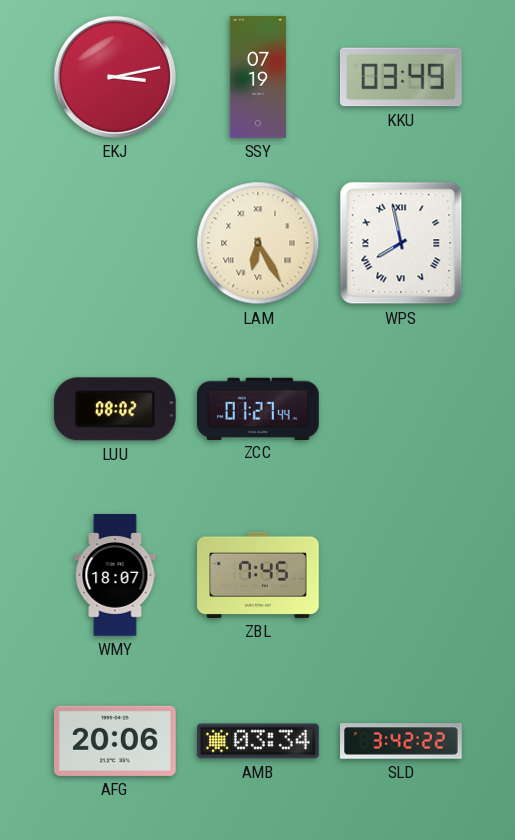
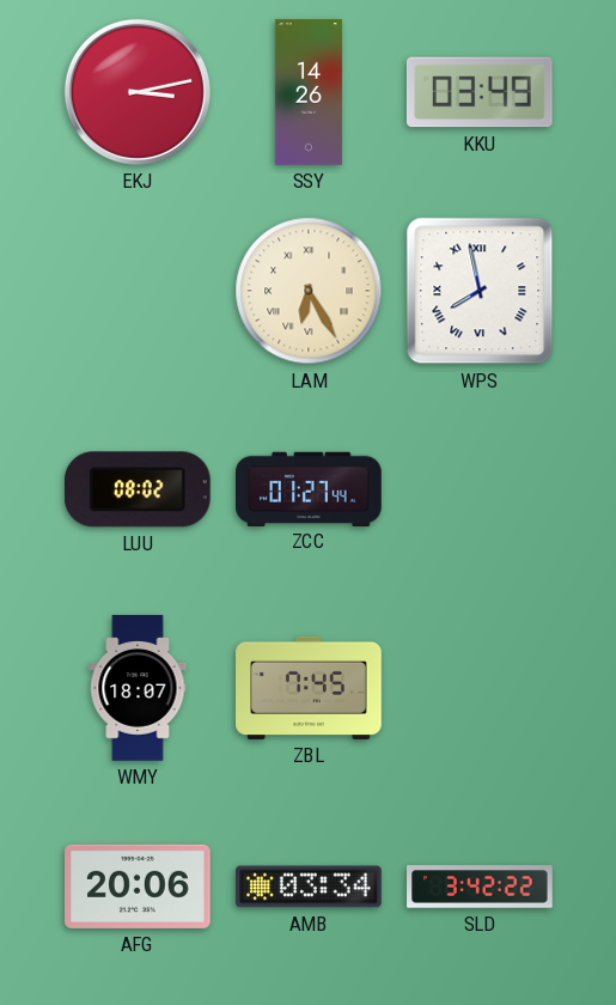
SSY: 07:19 -> 14:26 (309, 92)
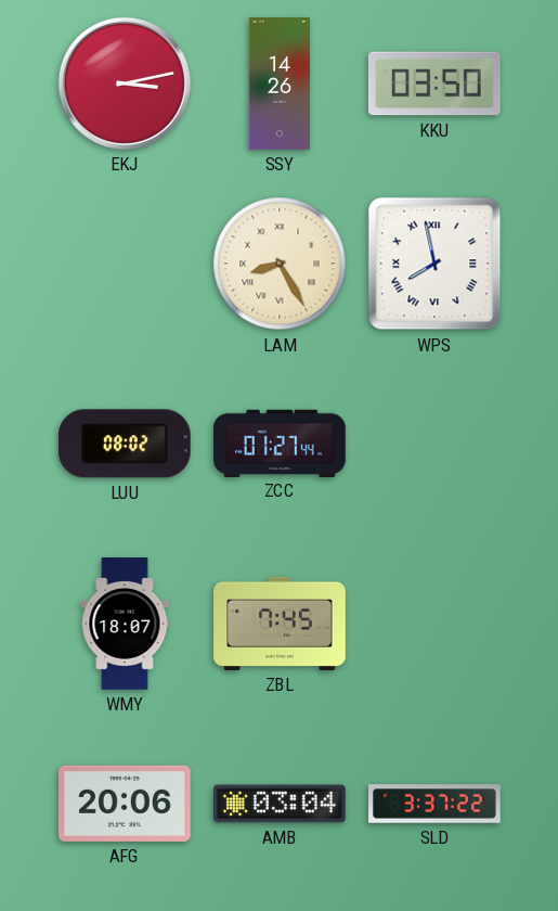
KKU: 03:49 -> 03:50 (434, 84)
LAM: 6:25 -> 8:25 (280, 264)
AMB: 03:34 -> 03:04 (281, 804)
SLD: 3:42 -> 3:37 (434, 804)
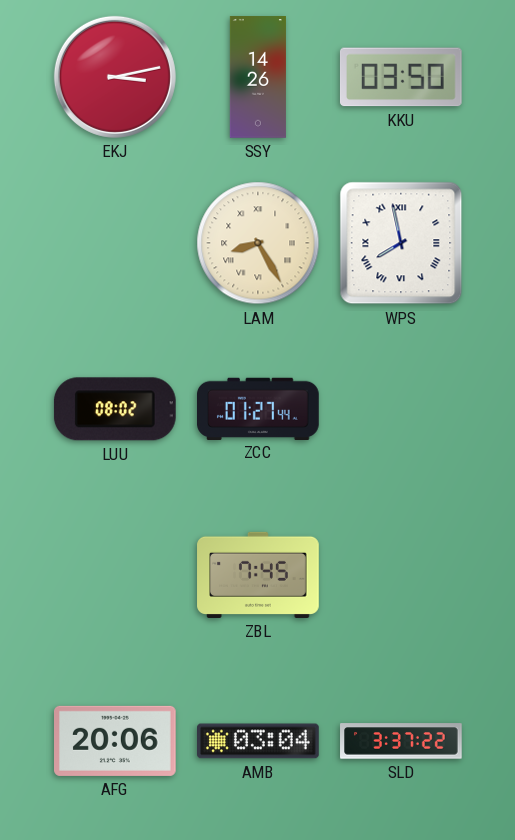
WMY: 18:07 -> none (125, 624)
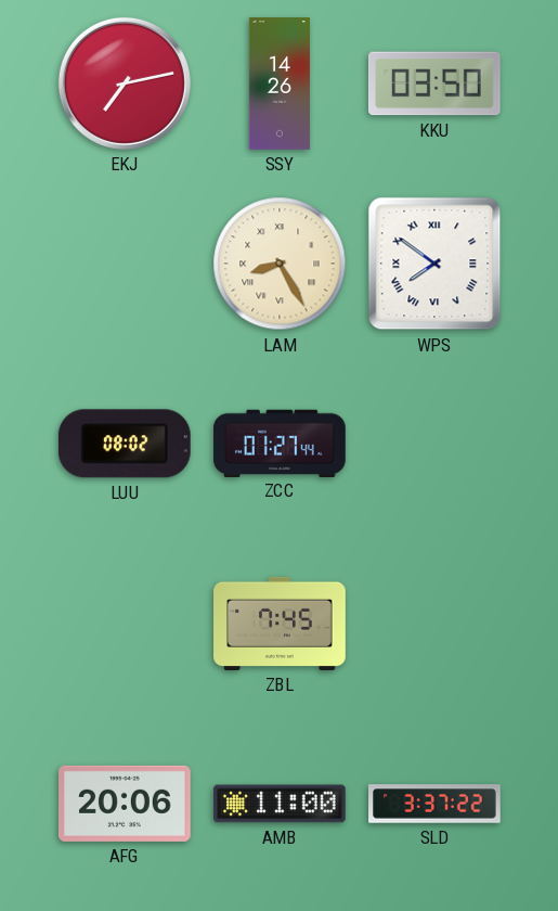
EKJ: 3:13 -> 7:13 (125, 84)
WPS: 7:58 -> 7:51 (434, 264)
AMB: 03:04 -> 11:00 (281, 804)
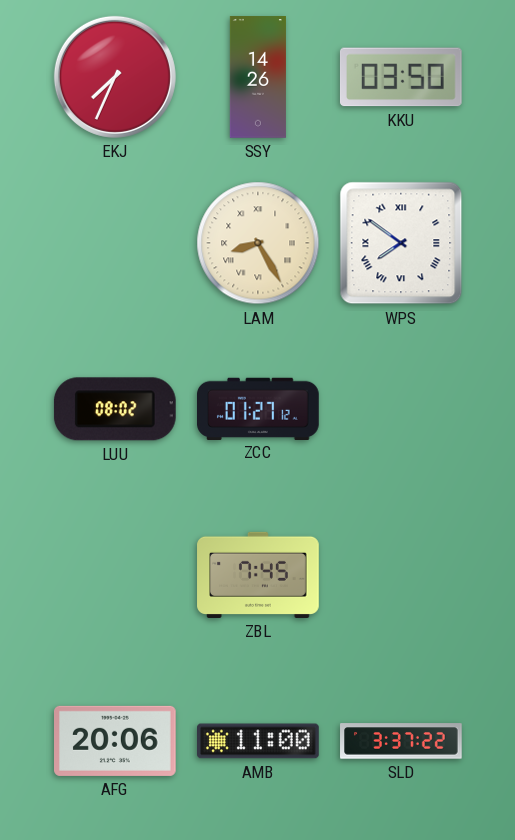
EKJ: 7:13 -> 7:34 (115, 77)
ZCC: 01:27:44 -> 01:27:12 (259, 408)
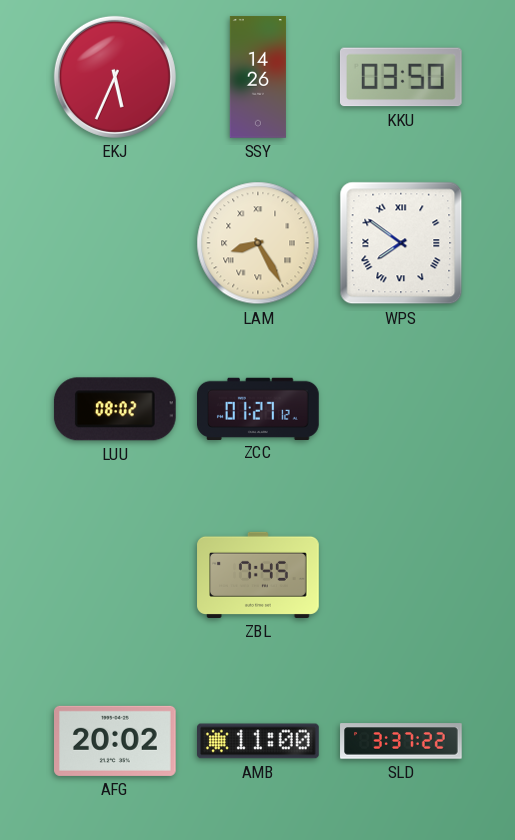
EKJ: 7:34 -> 5:34 (115, 77)
AFG: 20:06 -> 20:02 (116, 741)
